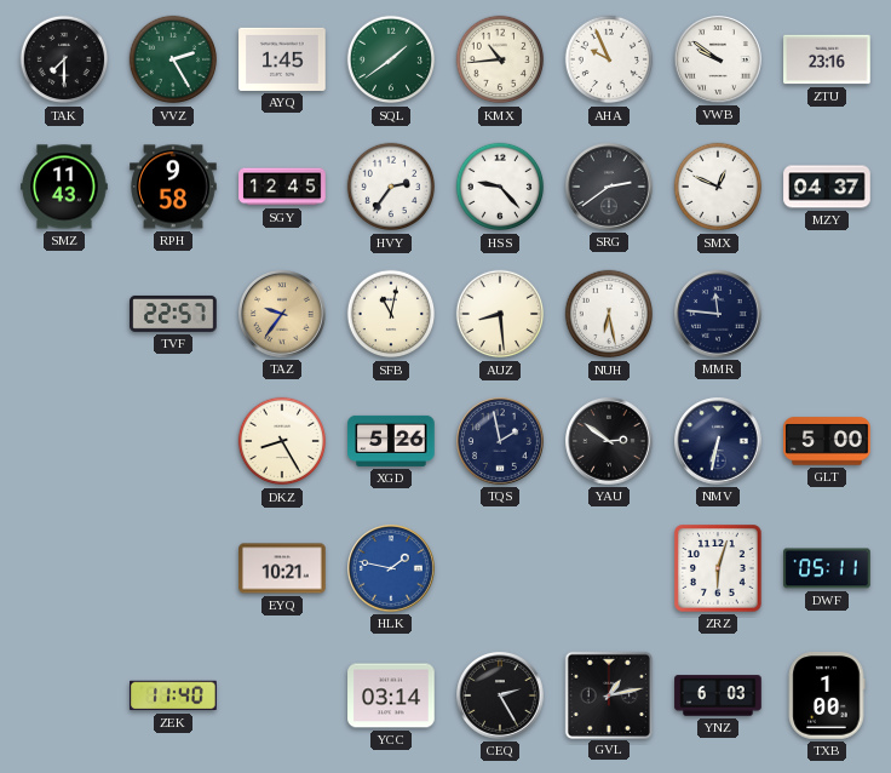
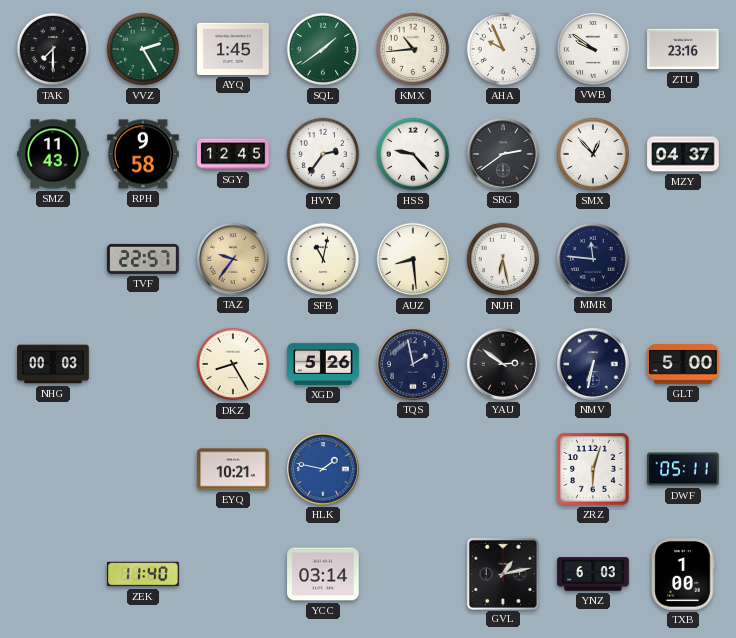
SMX: 12:49 -> 12:53 (593, 154)
NHG: none -> 00:03 (53, 364)
CEQ: 2:25 -> none (501, 697)
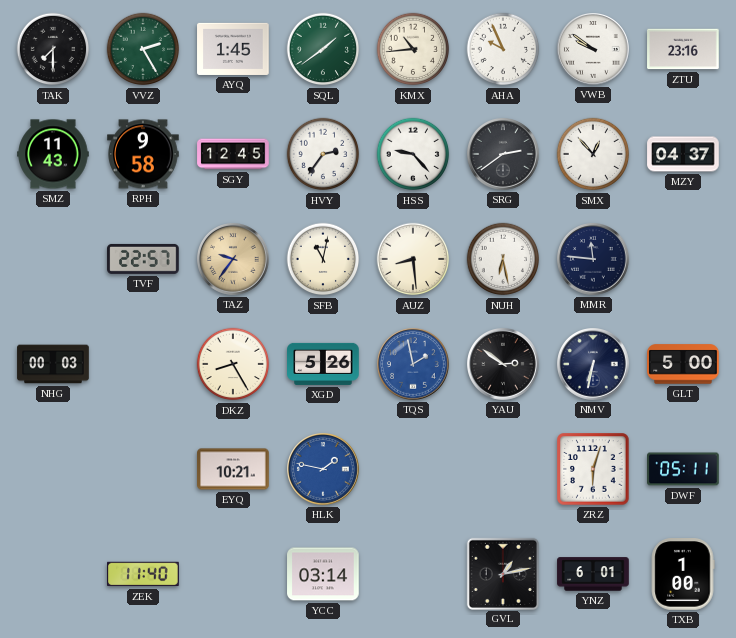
TQS dial: navy -> blue (414, 365)
YNZ: 6:03 -> 6:01 (593, 574)
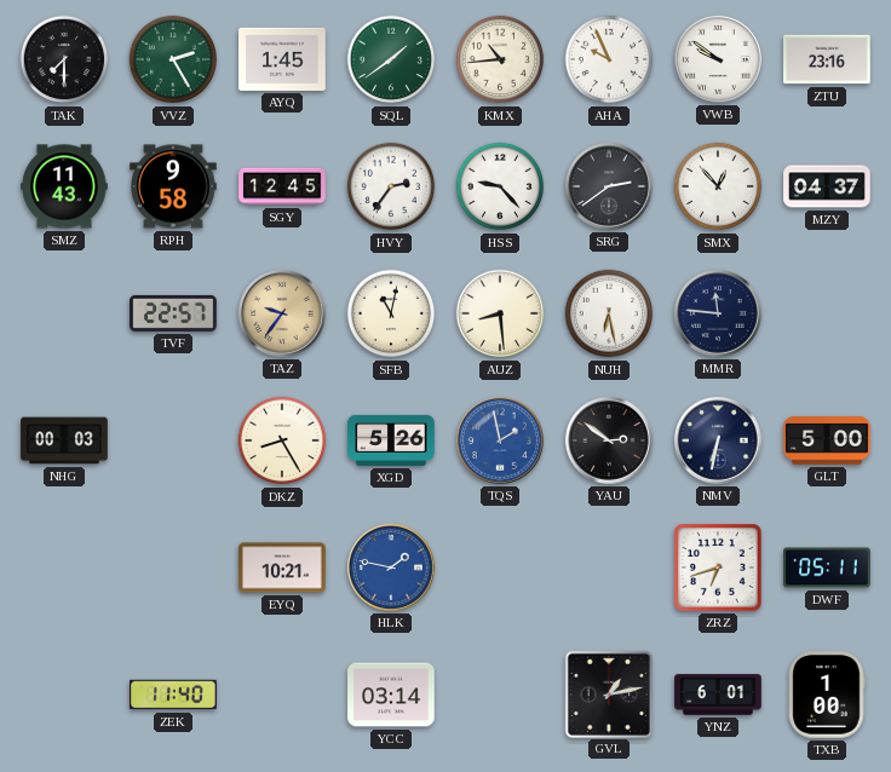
ZRZ: 6:03 -> 6:42 (718, 568)
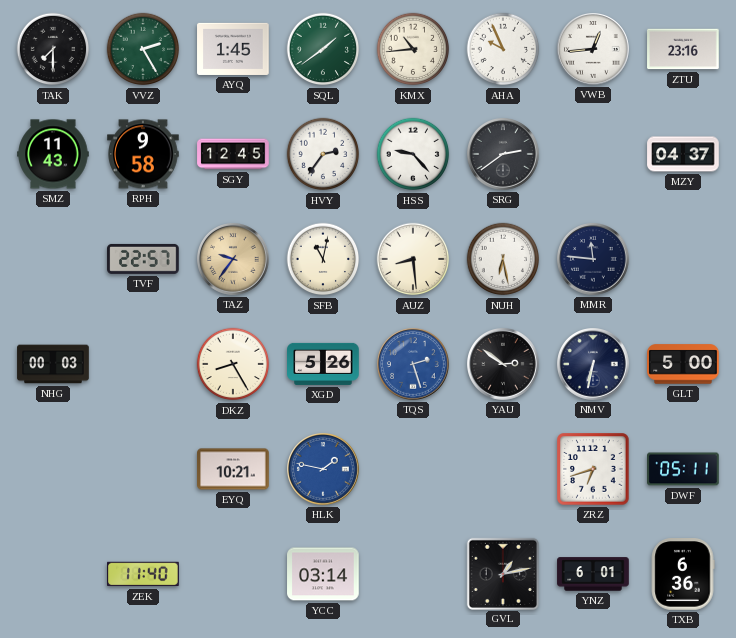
VWB: 9:51 -> 12:44 (594, 50)
SMX: 12:53 -> none (718, 186)
TQS: 1:58 -> 2:27 (414, 365)
TXB: 1:00 -> 6:36 (683, 574)
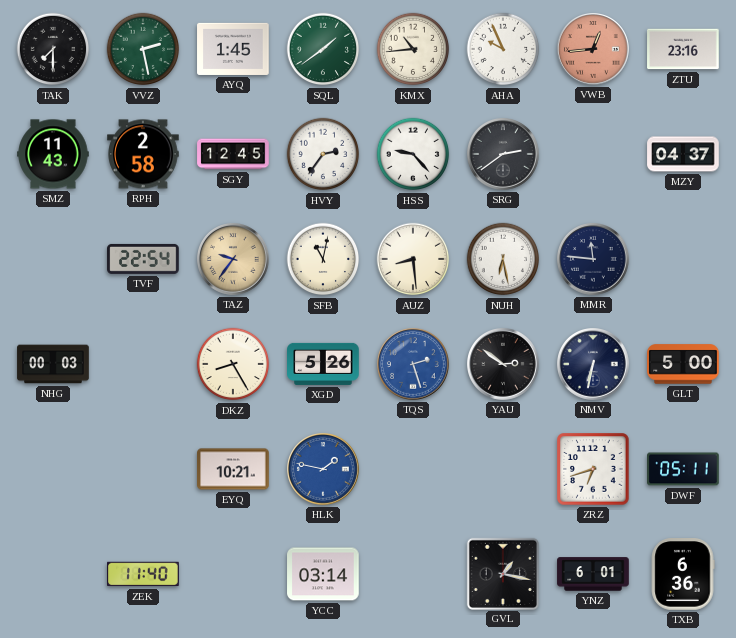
VVZ: 2:25 -> 2:28 (143, 49)
VWB dial: white -> salmon (594, 50)
RPH: 9:58 -> 2:58 (143, 154)
TVF: 22:57 -> 22:54 (143, 259)
GVL: 1:13 -> 1:17 (502, 573)
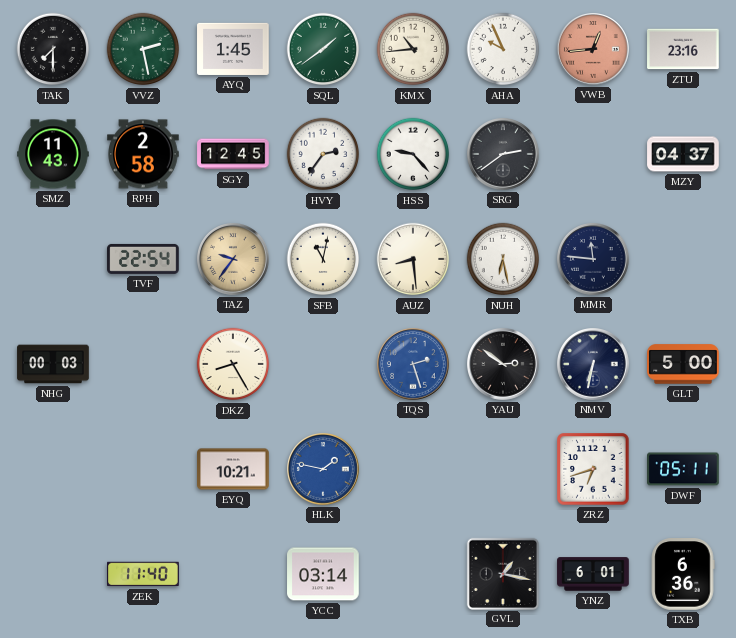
XGD: 5:26 -> none (323, 364)
